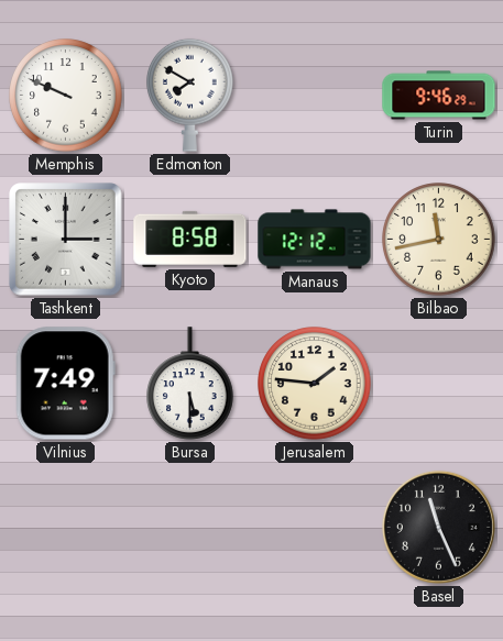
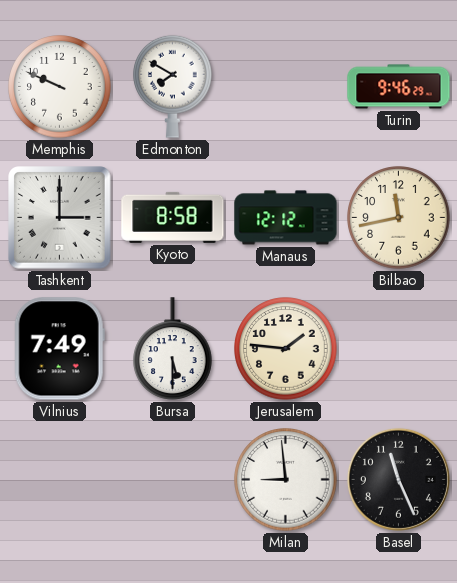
Milan: none -> 8:59 (286, 480)
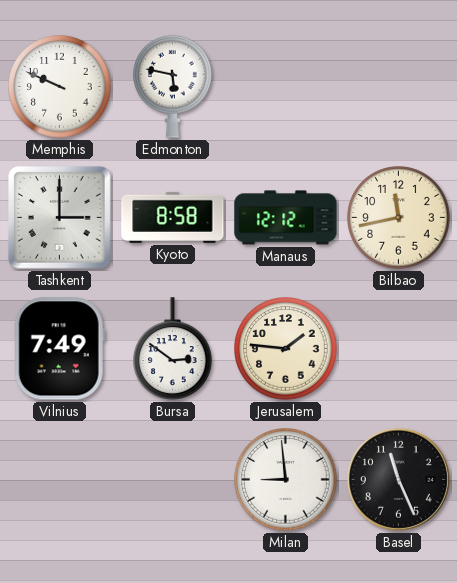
Edmonton: 7:50 -> 5:47 (173, 86)
Turin: 9:46 -> none (399, 87)
Bursa: 5:30 -> 2:51 (173, 349)
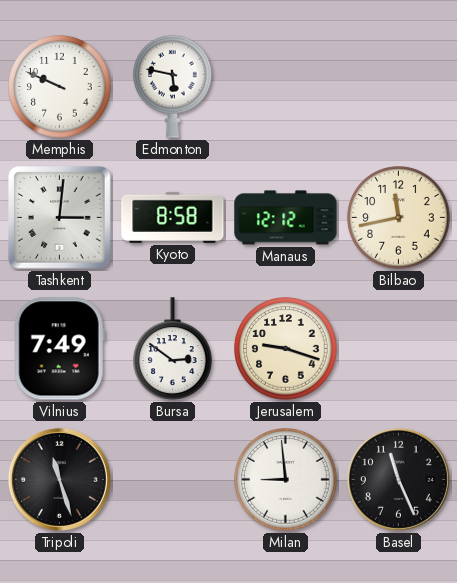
Tashkent: 3:00 -> 3:01 (60, 218)
Jerusalem: 1:46 -> 9:18 (286, 349)
Tripoli: none -> 11:27 (59, 479)
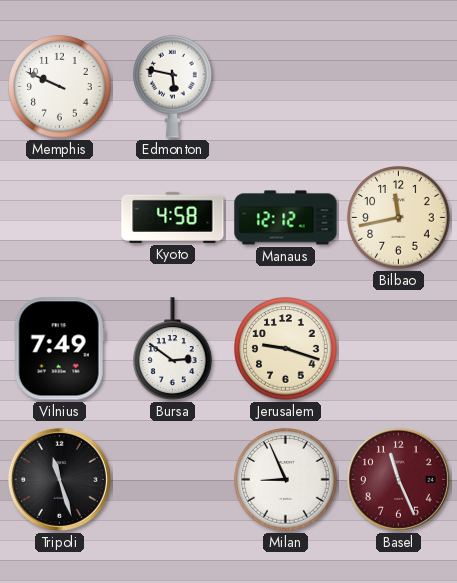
Tashkent: 3:01 -> none (60, 218)
Kyoto: 8:58 -> 4:58 (173, 217)
Milan: 8:59 -> 8:56 (286, 480)
Basel dial: black -> burgundy (398, 479)
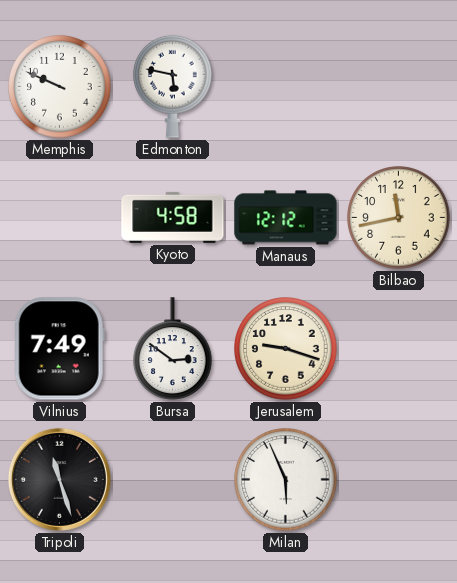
Milan: 8:56 -> 5:56 (286, 480)
Basel: 11:26 -> none (398, 479)
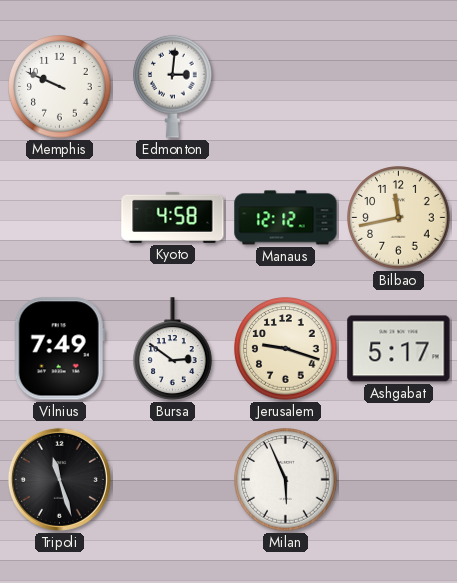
Edmonton: 5:47 -> 3:01 (173, 86)
Ashgabat: none -> 5:17 (399, 349)
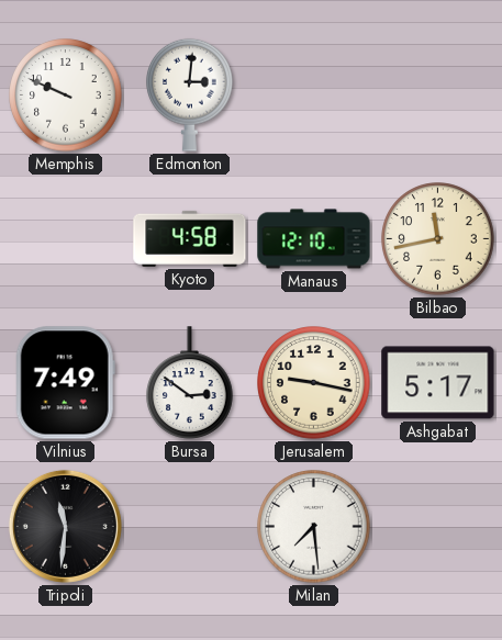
Manaus: 12:12 -> 12:10 (314, 239)
Jerusalem: 9:18 -> 9:17 (314, 383)
Tripoli: 11:27 -> 11:31 (65, 526)
Milan: 5:56 -> 7:29 (314, 527)
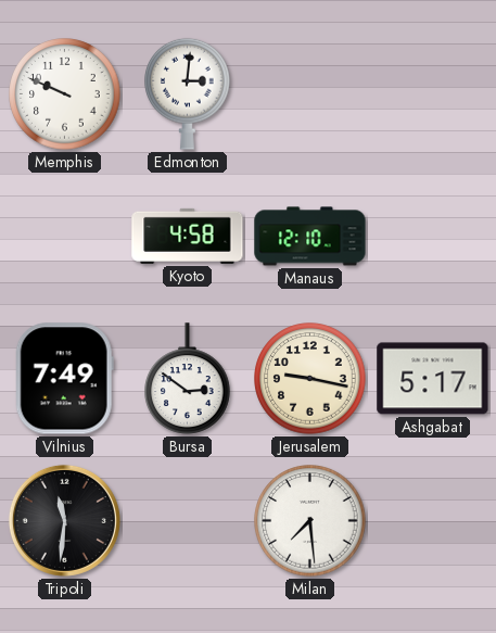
Bilbao: 11:43 -> none (438, 239)
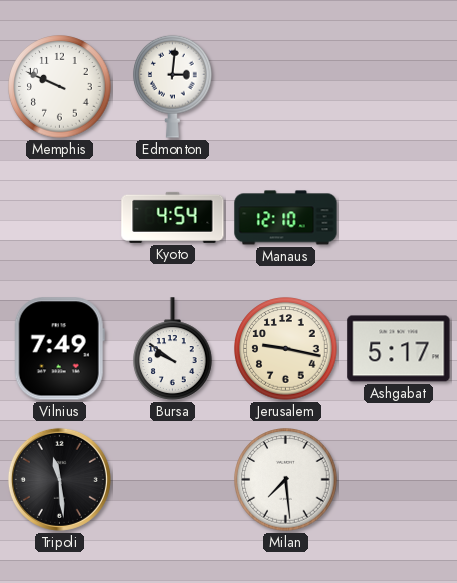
Kyoto: 4:58 -> 4:54 (173, 217)
Bursa: 2:51 -> 9:51 (173, 349)
Tripoli: 11:31 -> 11:29 (59, 479)
